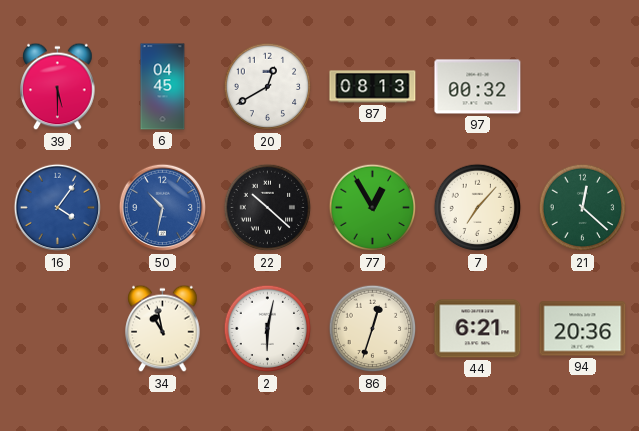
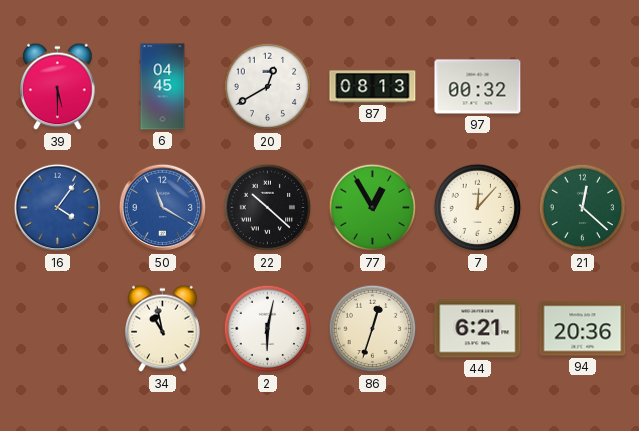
50: 10:32 -> 11:20 (163, 208)
7: 7:07 -> 12:07 (478, 208)
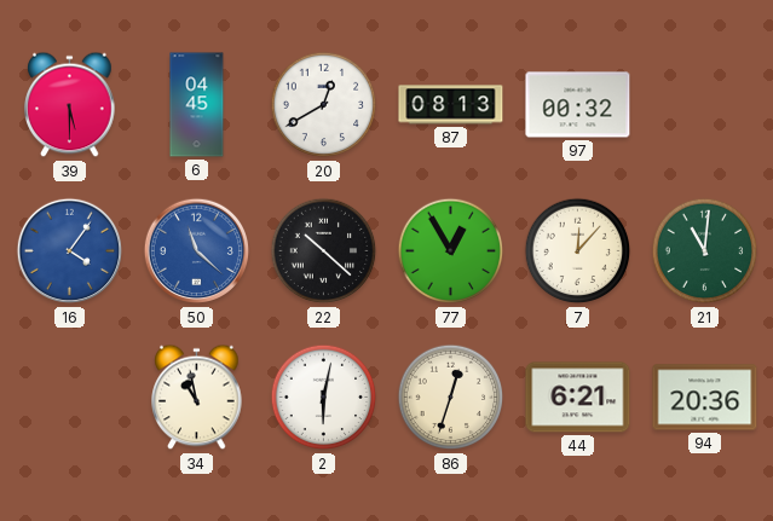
50: 11:20 -> 11:22 (197, 251)
21: 12:22 -> 11:01 (705, 251)
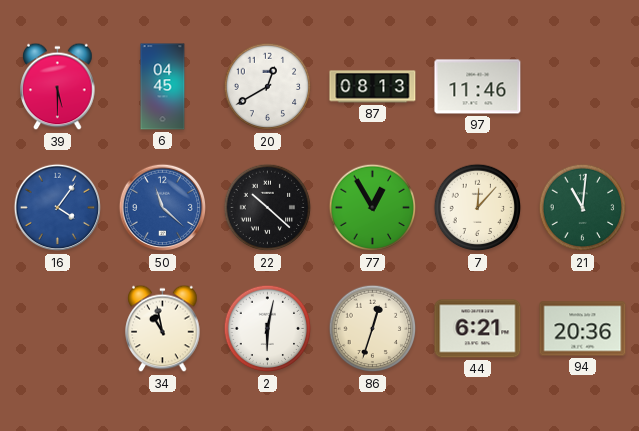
97: 00:32 -> 11:46 (478, 87)
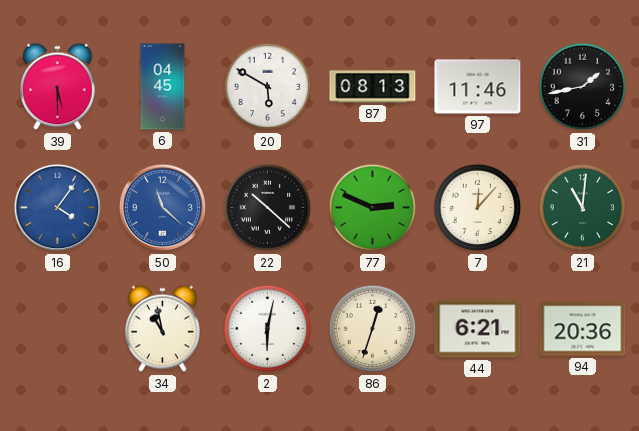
20: 12:40 -> 5:50 (268, 87)
31: none -> 1:43 (583, 87)
77: 12:55 -> 2:49 (373, 208)
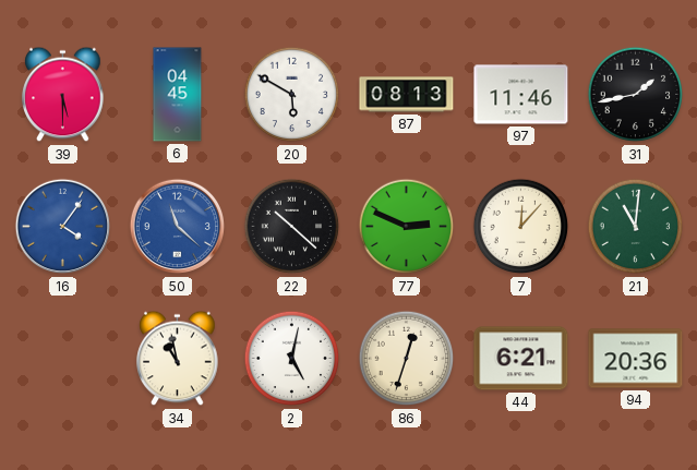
2: 6:02 -> 5:02 (292, 359)
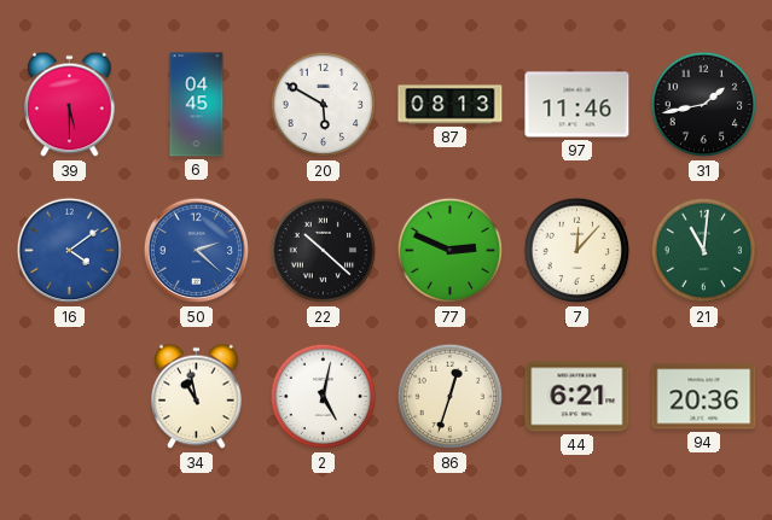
16: 4:06 -> 4:09 (70, 251)
50: 11:22 -> 2:22 (197, 251)
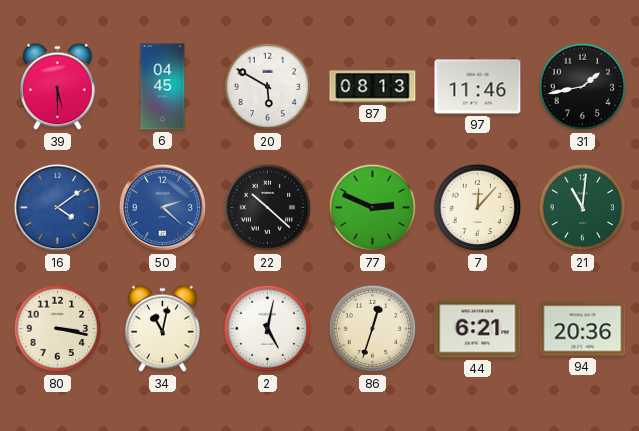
80: none -> 3:17 (58, 329)
34: 10:58 -> 11:02 (163, 329)
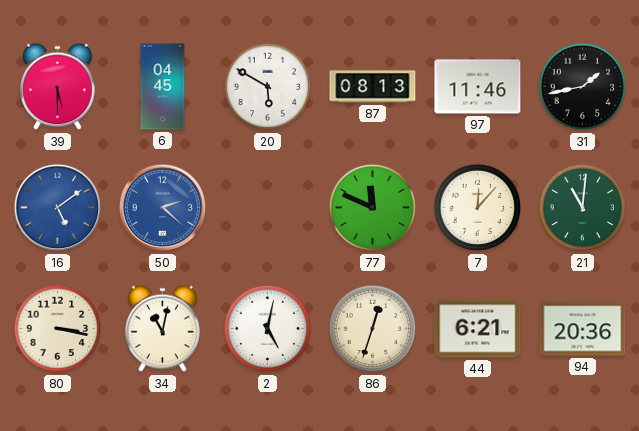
16: 4:09 -> 5:09 (58, 208)
22: 10:22 -> none (268, 208)
77: 2:49 -> 11:49 (373, 208)
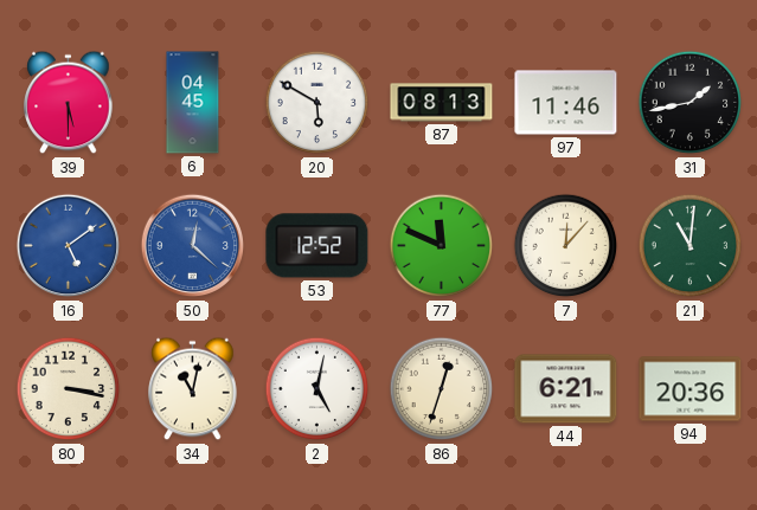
50: 2:22 -> 12:22 (193, 246)
53: none -> 12:52 (317, 246)
